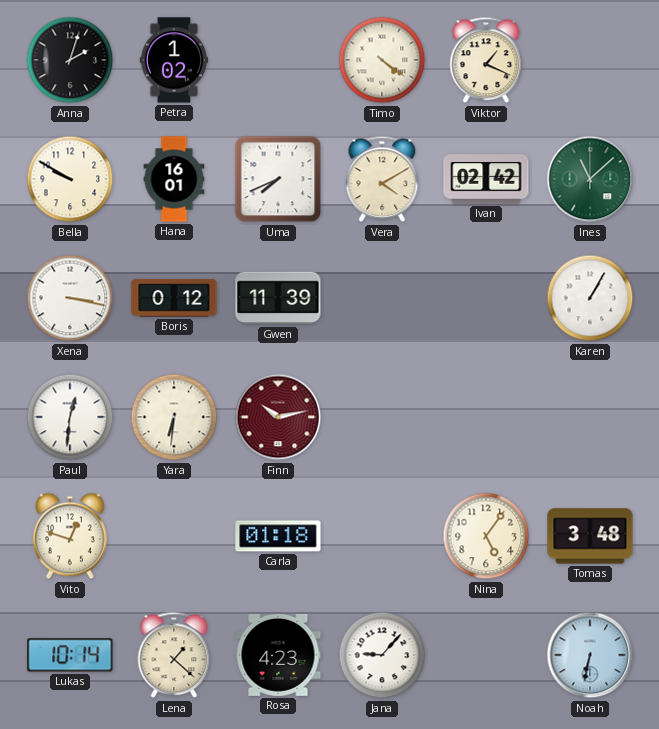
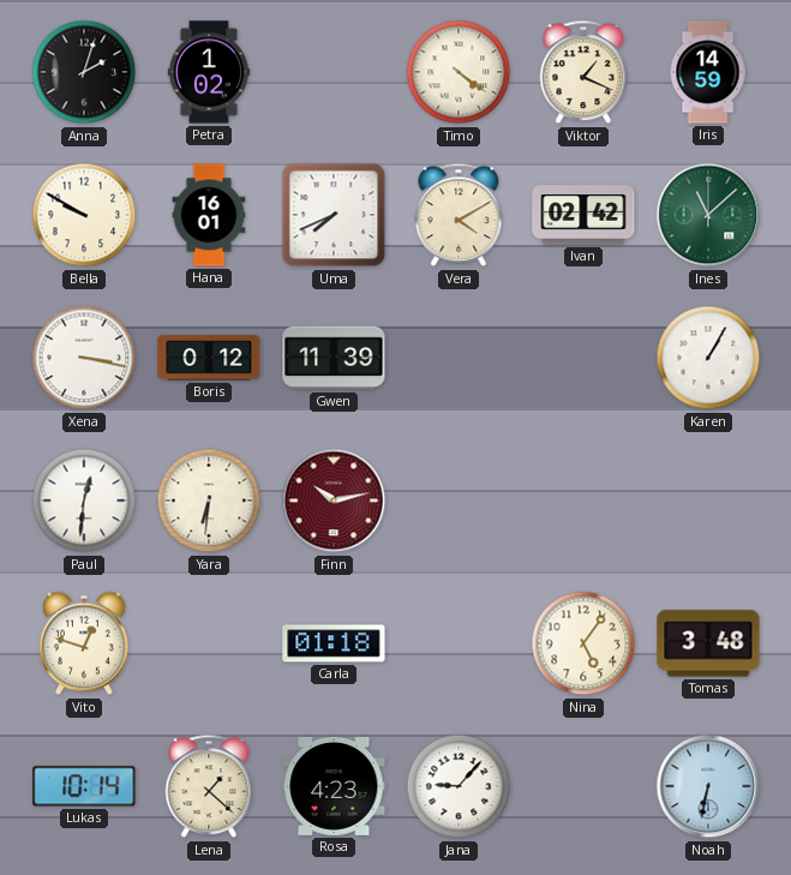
Iris: none -> 14:59 (708, 72)
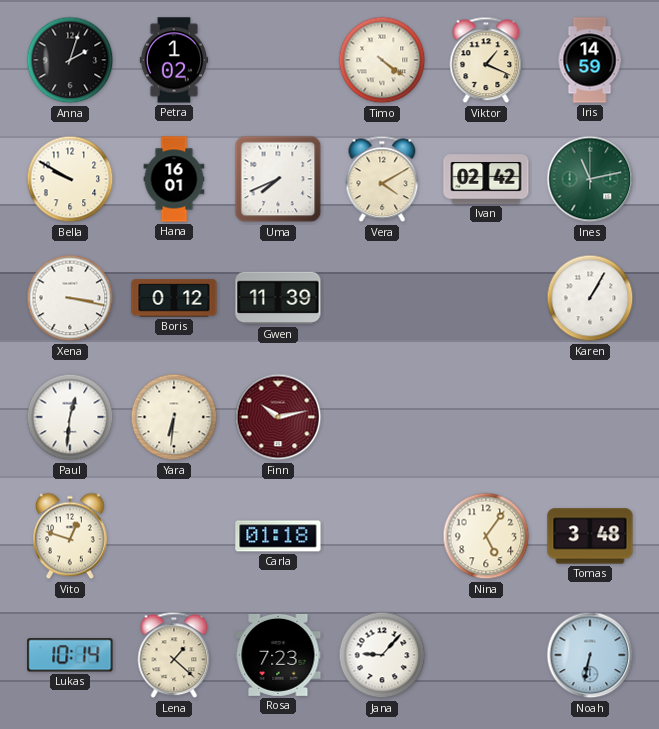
Ines: 11:08 -> 11:13 (590, 179)
Rosa: 4:23 -> 7:23 (278, 655)
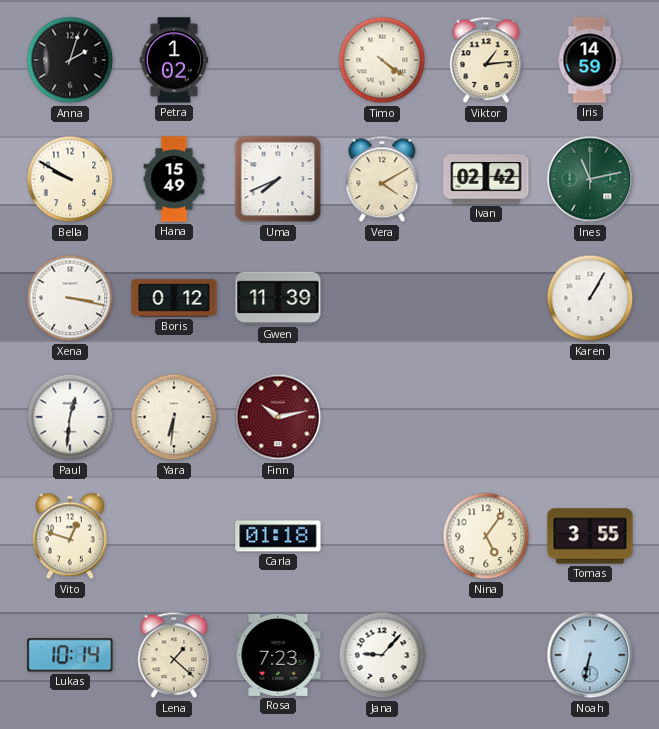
Viktor: 1:19 -> 1:14 (486, 60)
Hana: 16:01 -> 15:49 (174, 179)
Tomas: 3:48 -> 3:55 (590, 536)
